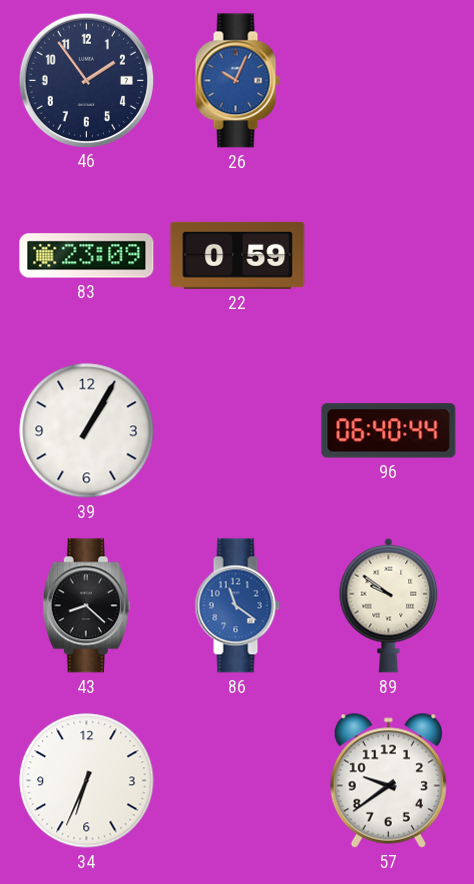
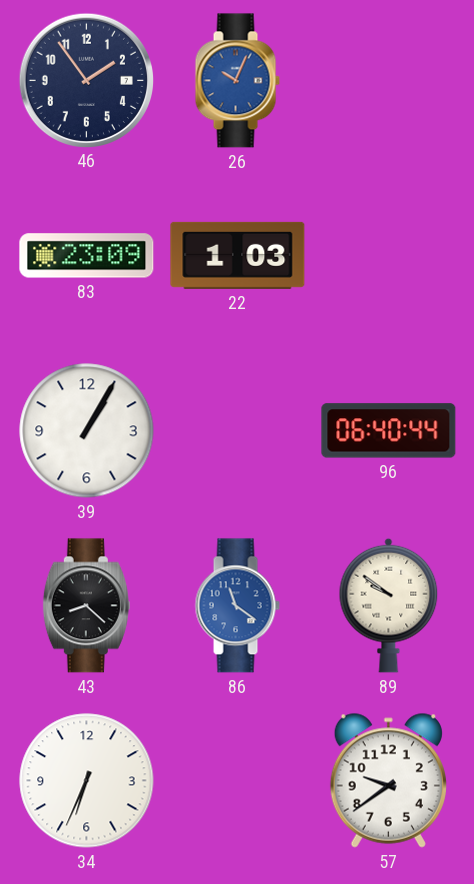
22: 0:59 -> 1:03 (238, 255)
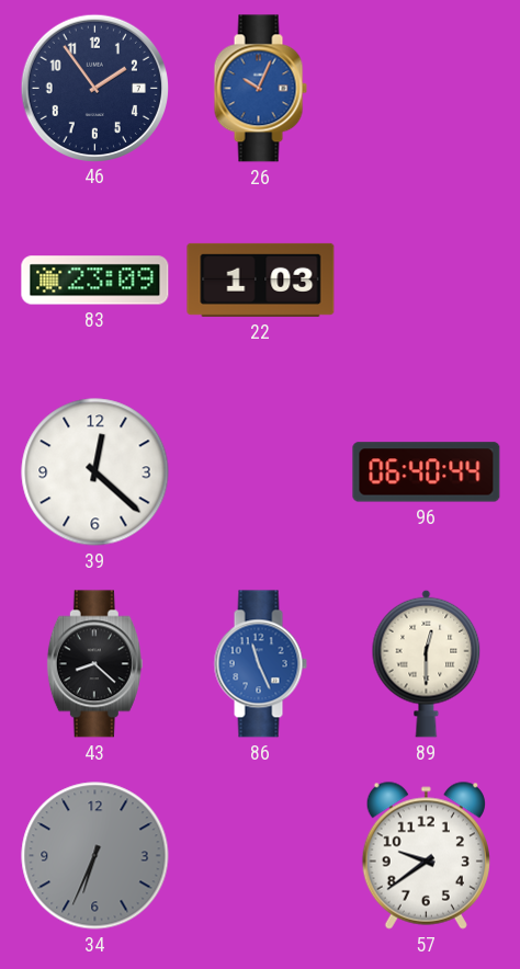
39: 1:05 -> 12:22 (95, 472)
86: 11:21 -> 11:26 (260, 664)
89: 9:51 -> 12:30 (427, 663)
34 dial: white -> grey (95, 856)
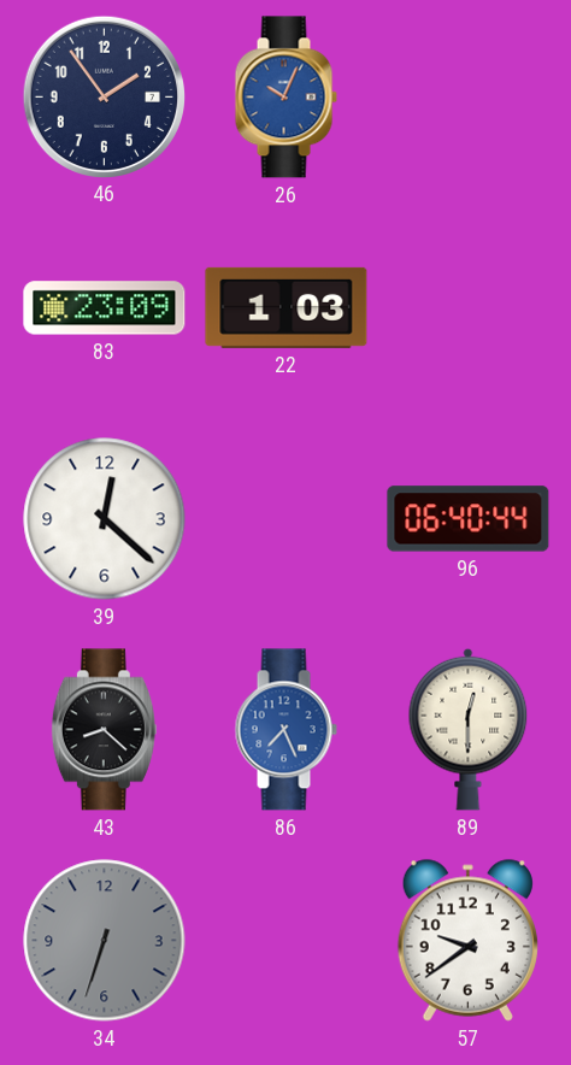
86: 11:26 -> 7:26 (285, 730)
34: 6:34 -> 6:33 (105, 941)
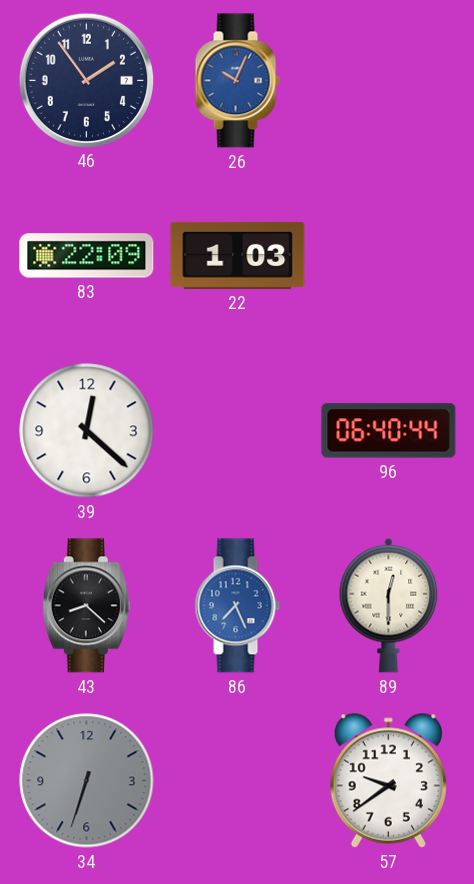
83: 23:09 -> 22:09 (87, 256)
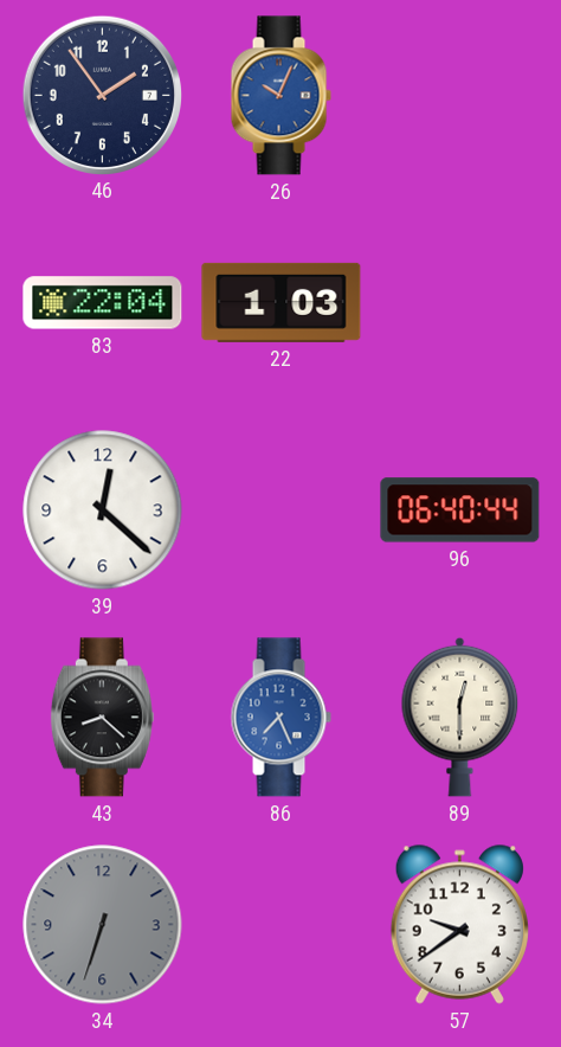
83: 22:09 -> 22:04 (103, 303)
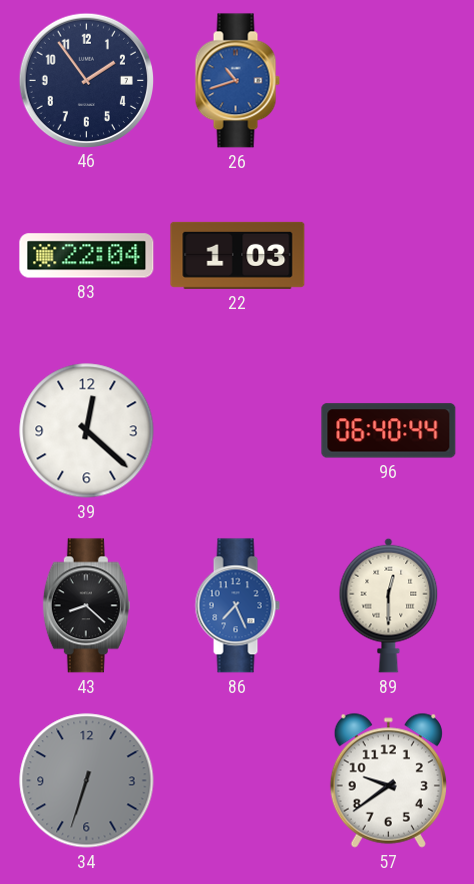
26: 10:04 -> 10:42 (237, 81)
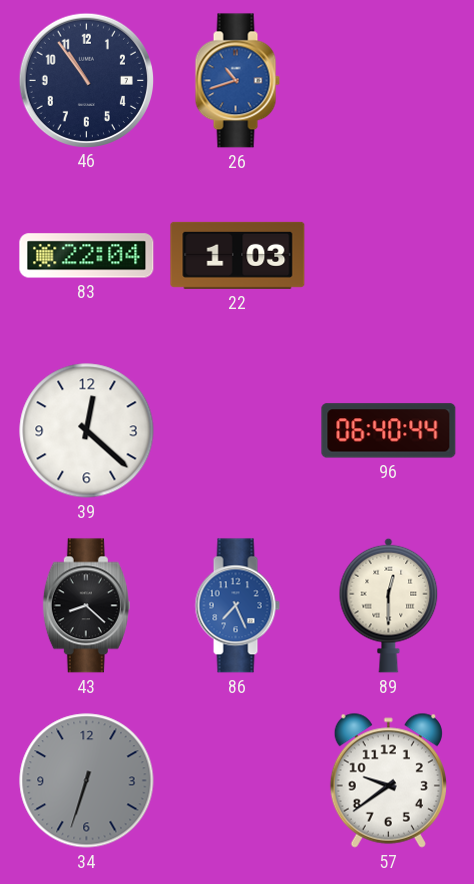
46: 1:54 -> 10:54 (86, 80)
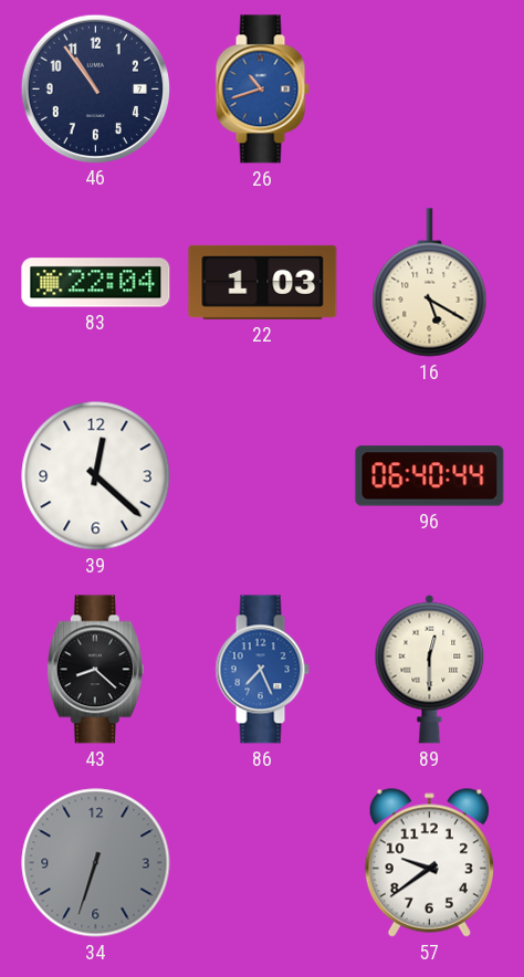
16: none -> 5:20 (430, 283)
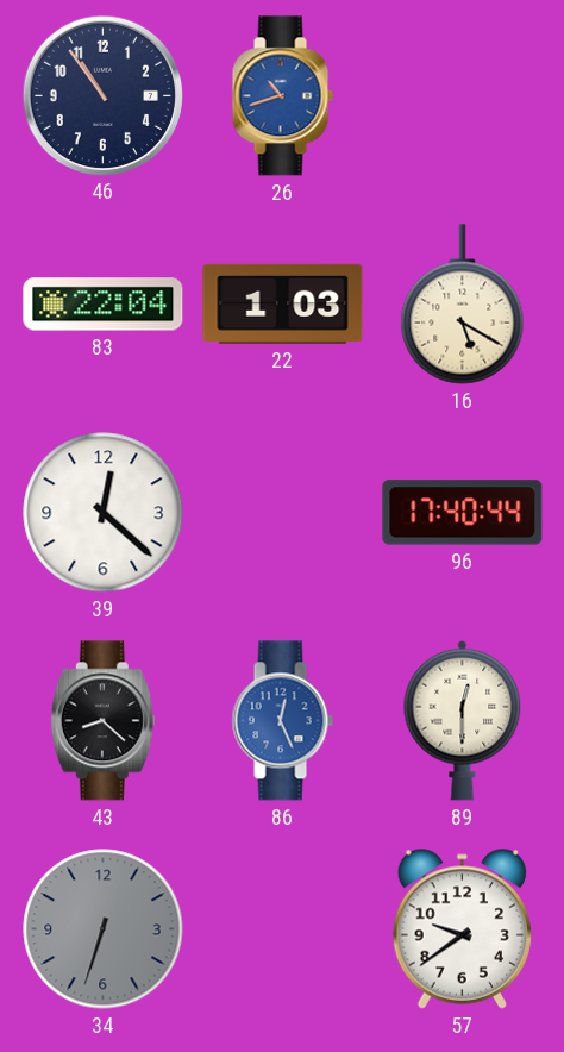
96: 06:40 -> 17:40 (463, 513)
86: 7:26 -> 12:26 (282, 721)
